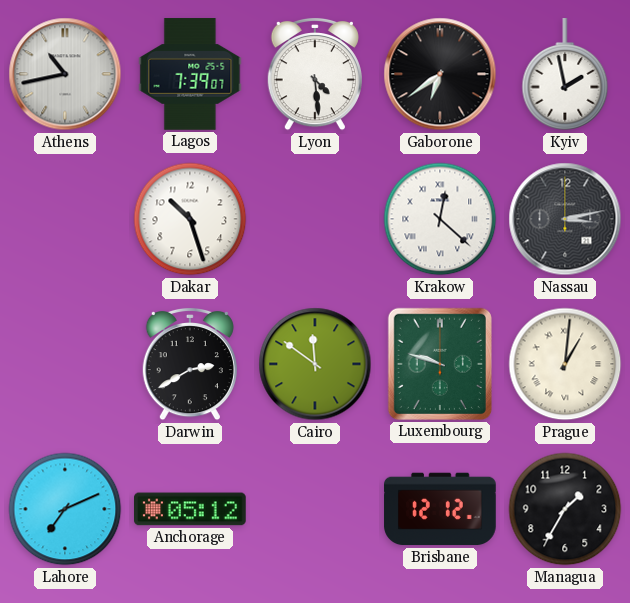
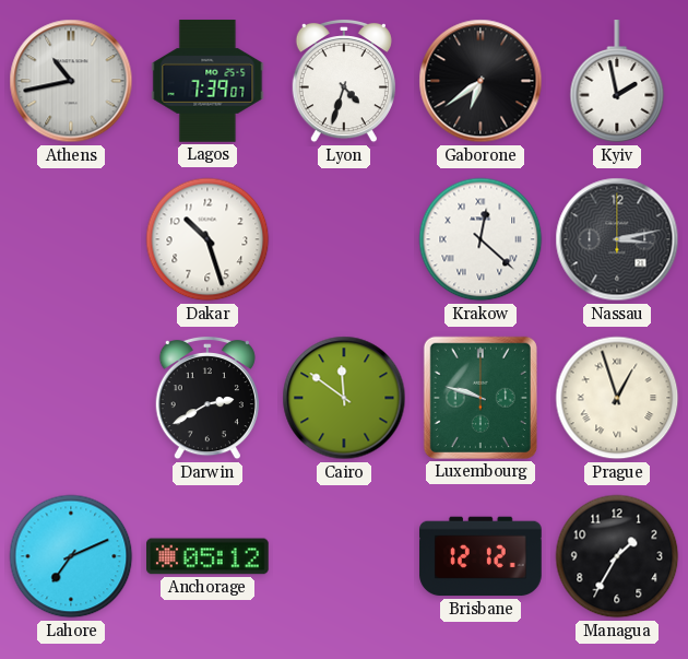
Lyon: 4:29 -> 4:33 (344, 81)
Prague: 1:01 -> 12:57 (617, 398)
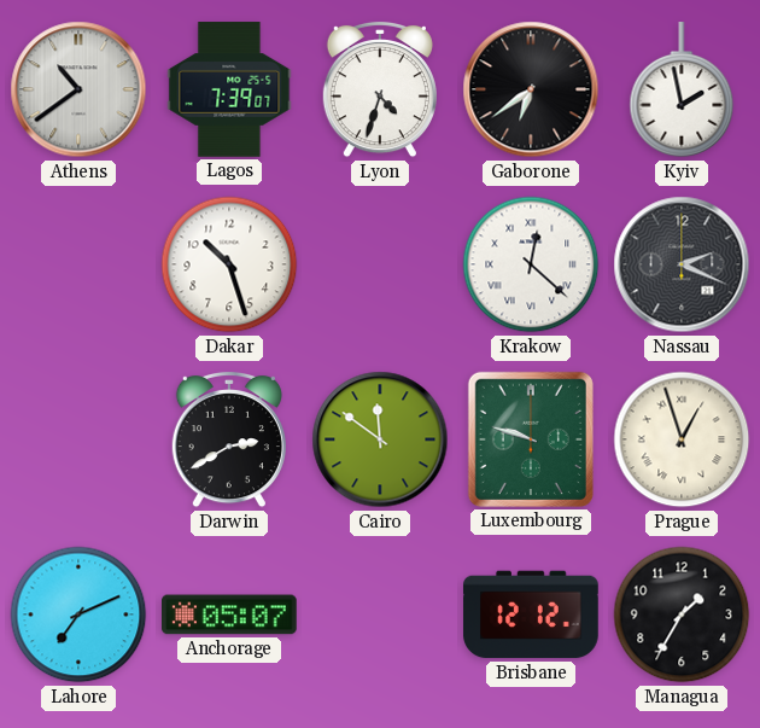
Athens: 10:43 -> 10:39 (78, 89)
Nassau: 3:13 -> 2:19 (682, 264)
Anchorage: 05:12 -> 05:07 (230, 615)
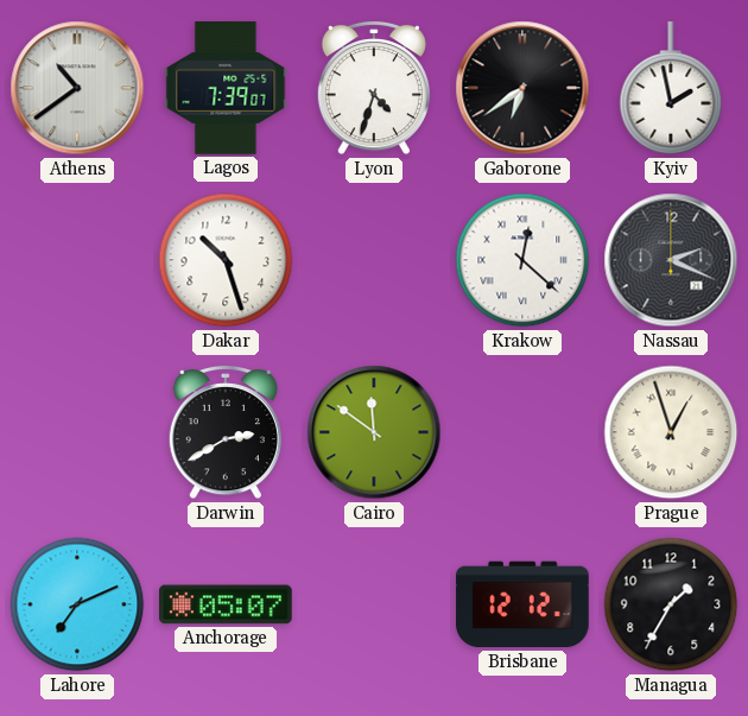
Luxembourg: 9:48 -> none (531, 439)
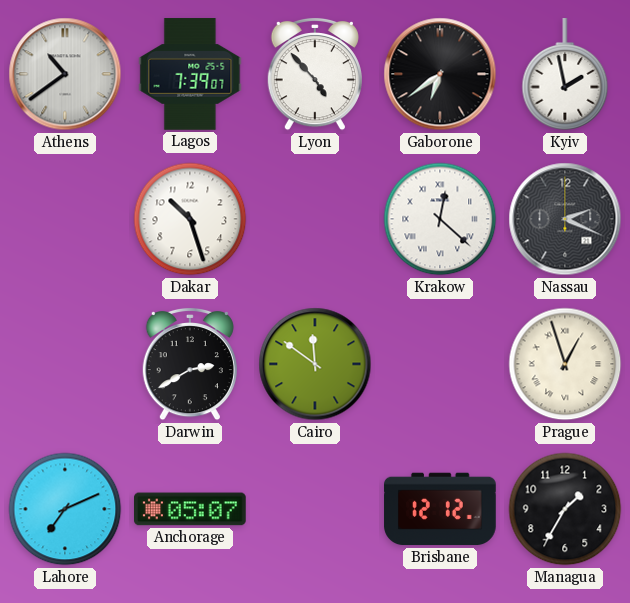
Lyon: 4:33 -> 4:53 (315, 74)
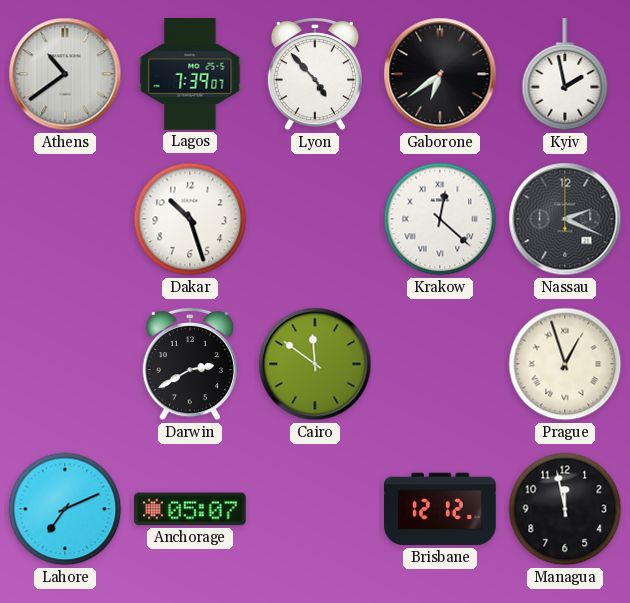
Managua: 1:35 -> 11:58 (565, 509)
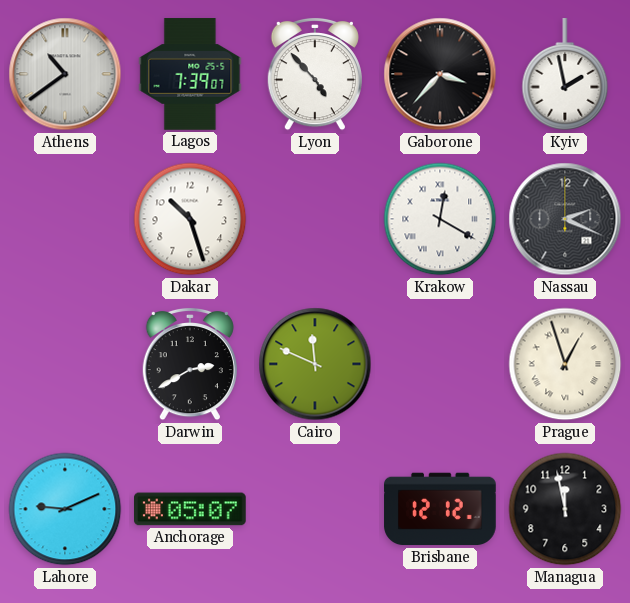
Gaborone: 6:39 -> 3:37 (440, 74)
Krakow: 12:22 -> 12:20 (440, 219)
Cairo: 11:51 -> 11:49 (315, 364)
Lahore: 7:11 -> 9:11 (65, 509)
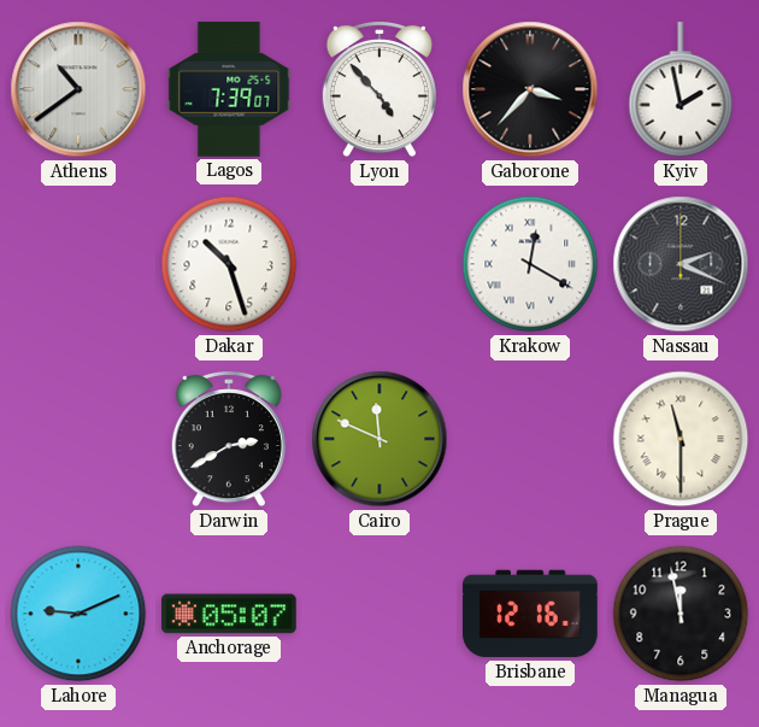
Prague: 12:57 -> 11:30 (681, 439)
Brisbane: 12:12 -> 12:16 (530, 614)
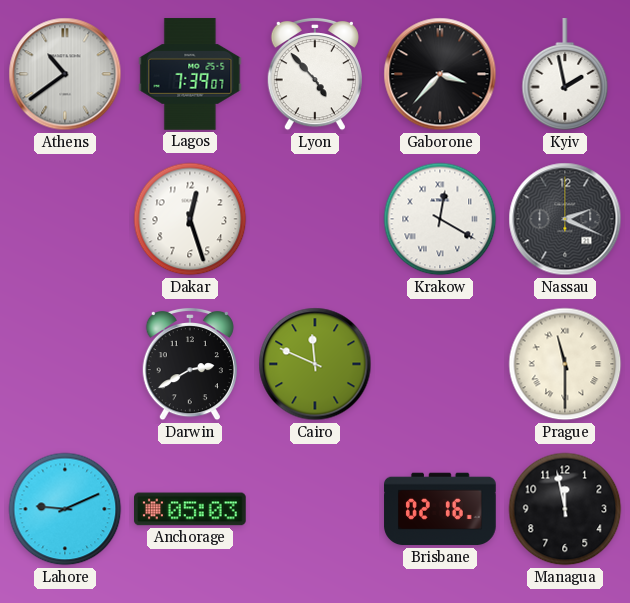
Dakar: 10:27 -> 12:27 (190, 219)
Anchorage: 05:07 -> 05:03 (191, 509)
Brisbane: 12:16 -> 02:16 (440, 509)
